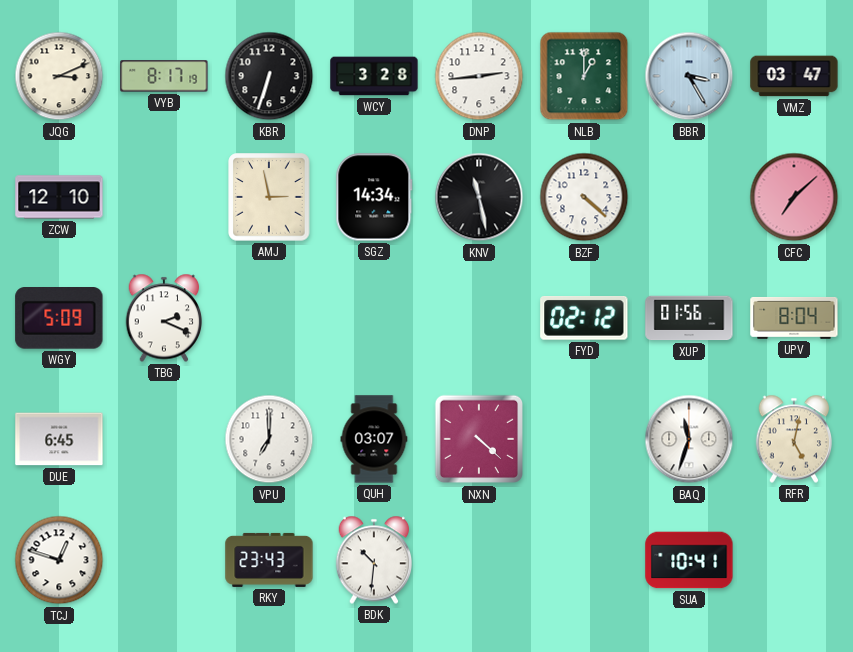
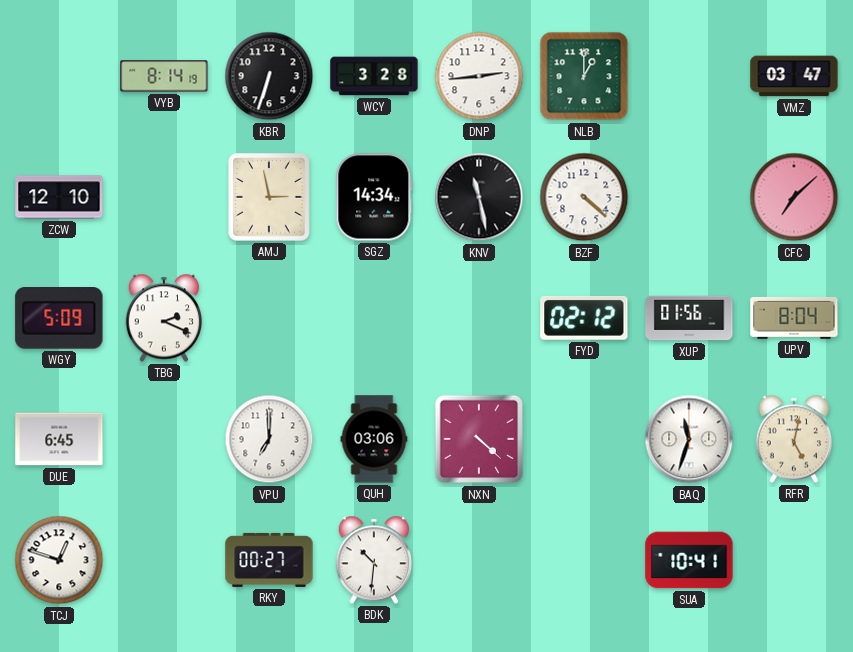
JQG: 3:11 -> none (59, 76)
VYB: 8:17 -> 8:14 (164, 76)
BBR: 3:25 -> none (689, 76)
QUH: 03:07 -> 03:06 (374, 439)
RKY: 23:43 -> 00:27 (269, 560)
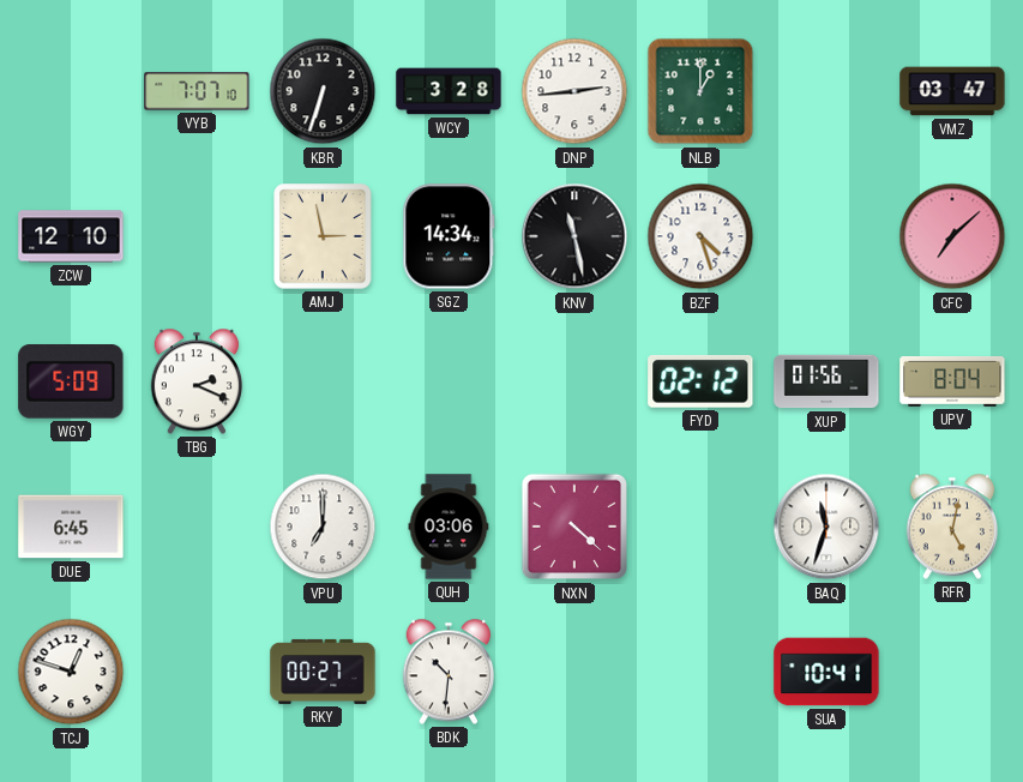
VYB: 8:14 -> 7:07 (197, 91)
BZF: 4:22 -> 4:27 (700, 236)
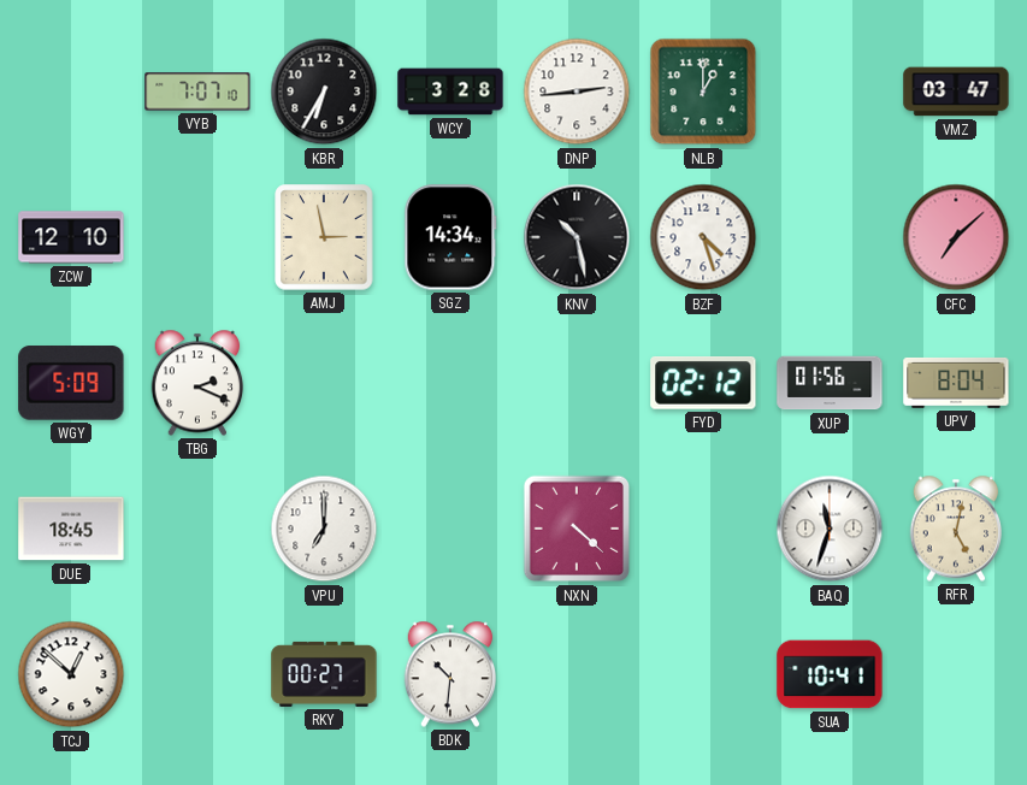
KBR: 6:33 -> 6:35 (324, 92)
KNV: 11:28 -> 10:28 (577, 237)
DUE: 6:45 -> 18:45 (71, 529)
QUH: 03:06 -> none (449, 527)
TCJ: 12:48 -> 12:52 (71, 674)
